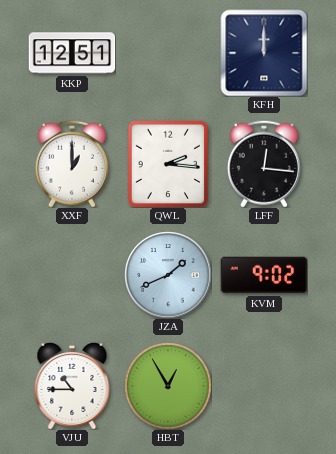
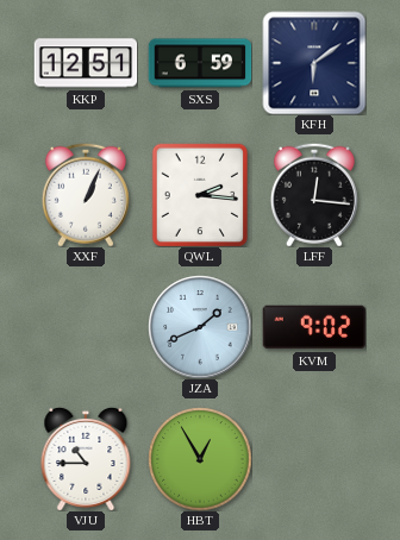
SXS: none -> 6:59 (200, 63)
KFH: 12:00 -> 6:09 (314, 63)
XXF: 1:00 -> 1:04 (86, 195)
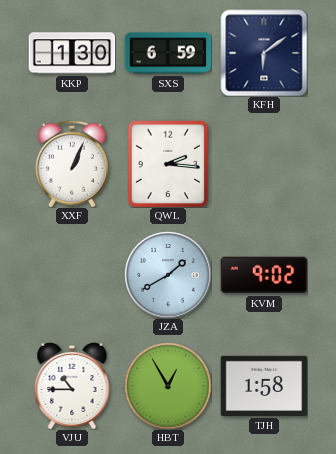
KKP: 12:51 -> 1:30 (72, 53)
LFF: 12:16 -> none (314, 195)
JZA: 1:41 -> 1:40 (168, 275)
TJH: none -> 1:58 (264, 386)
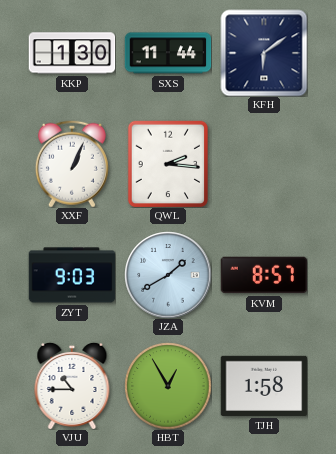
SXS: 6:59 -> 11:44 (168, 53)
ZYT: none -> 9:03 (72, 275)
KVM: 9:02 -> 8:57 (264, 275)
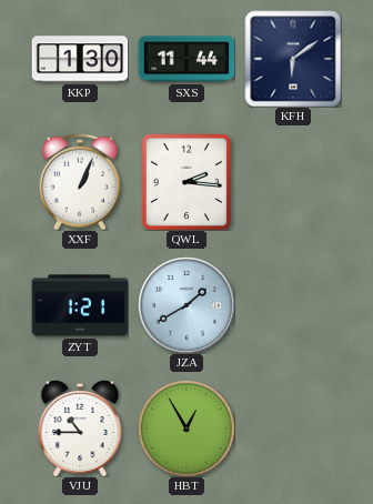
ZYT: 9:03 -> 1:21 (80, 305)
KVM: 8:57 -> none (264, 275)
TJH: 1:58 -> none (264, 386)
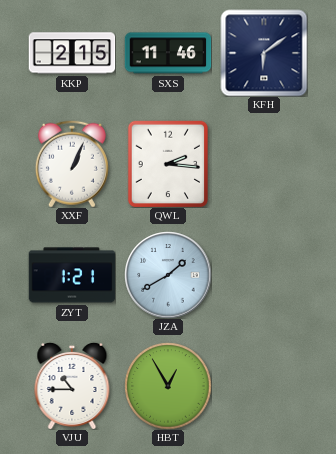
KKP: 1:30 -> 2:15 (72, 53)
SXS: 11:44 -> 11:46 (168, 53)
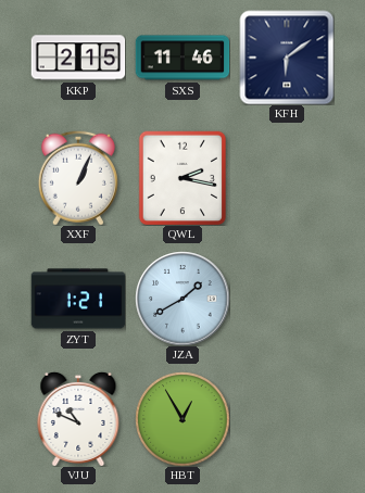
QWL: 2:16 -> 2:17 (181, 178)
VJU: 10:45 -> 10:49 (78, 419)
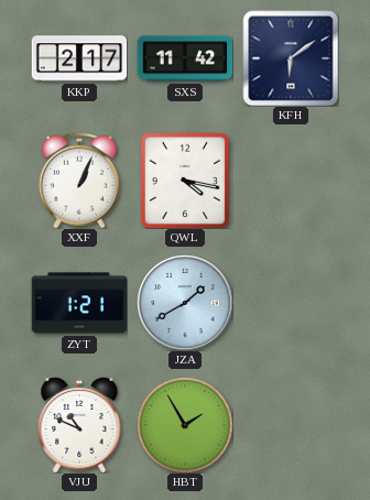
KKP: 2:15 -> 2:17 (79, 58)
SXS: 11:46 -> 11:42 (185, 58)
QWL: 2:17 -> 4:17 (184, 181)
HBT: 12:55 -> 1:55 (185, 425)
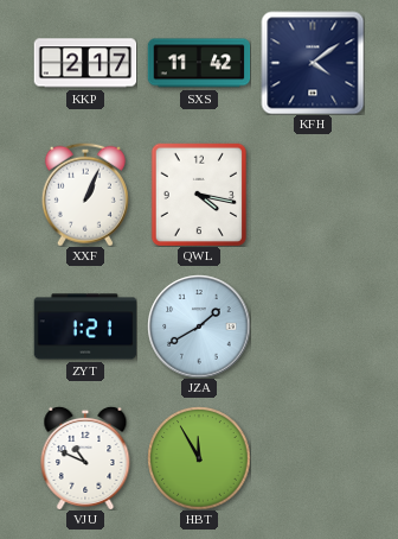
KFH: 6:09 -> 4:09 (313, 63)
HBT: 1:55 -> 11:55 (199, 458)
